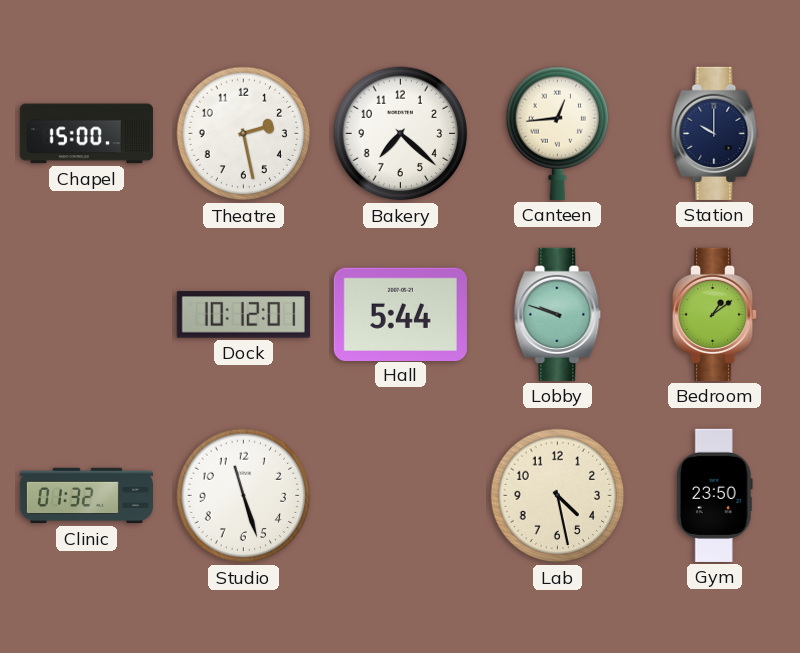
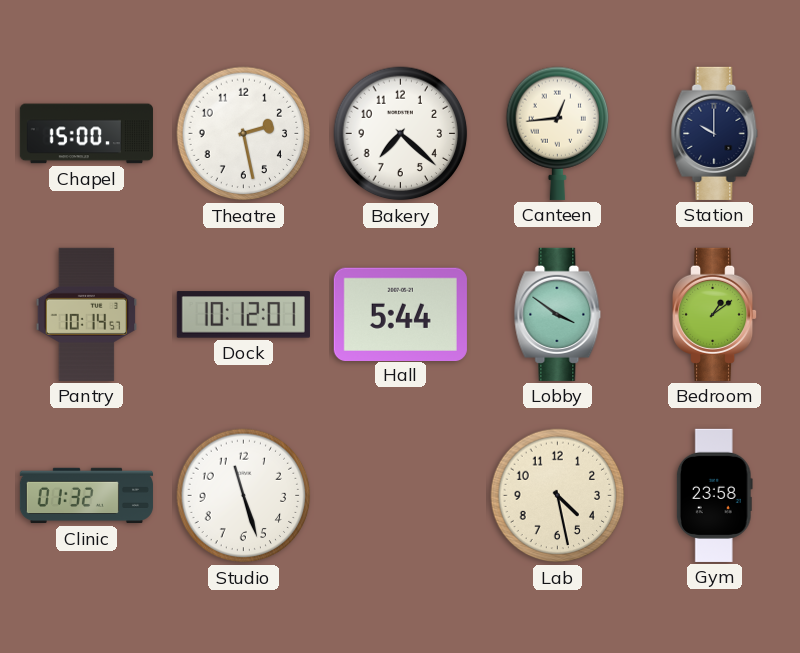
Pantry: none -> 10:14 (87, 314)
Lobby: 9:48 -> 3:51 (558, 314)
Gym: 23:50 -> 23:58 (714, 495)
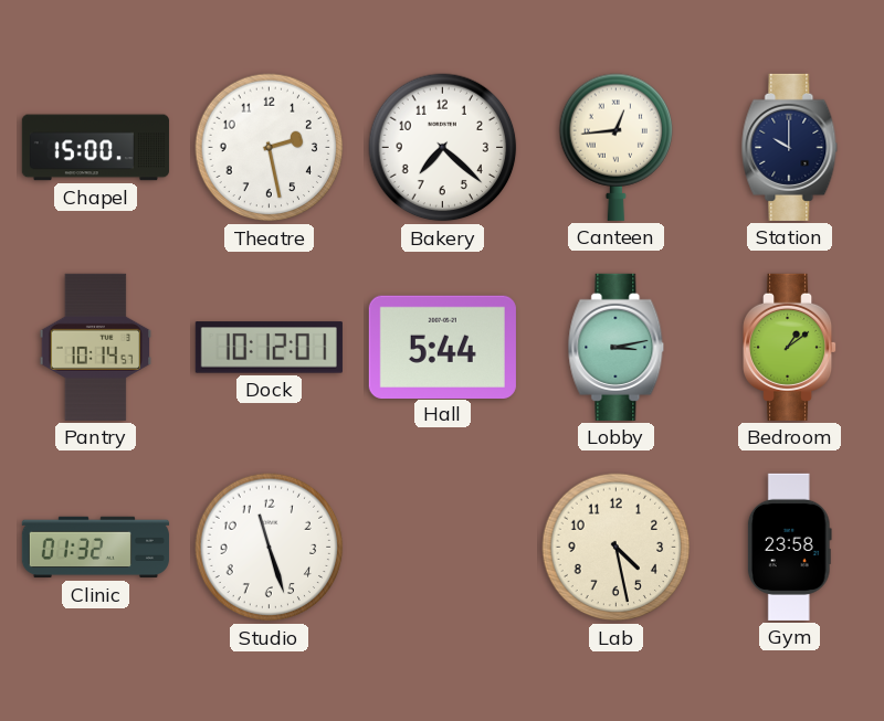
Lobby: 3:51 -> 3:13 (617, 347)
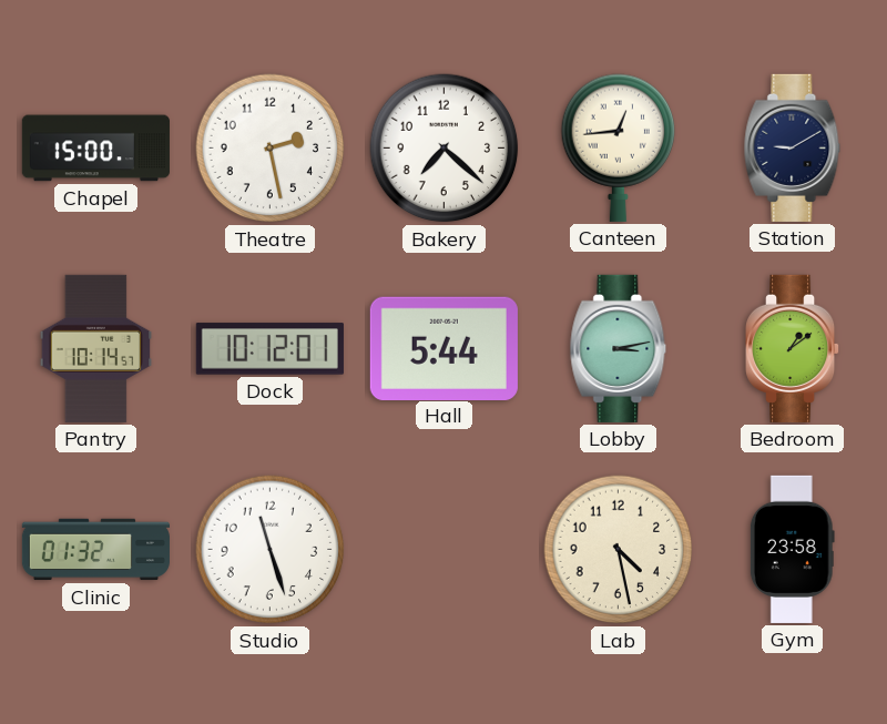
Station: 10:00 -> 9:10 (793, 147)
